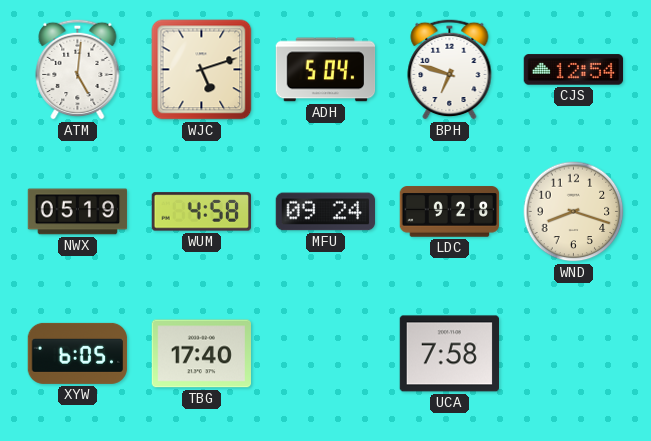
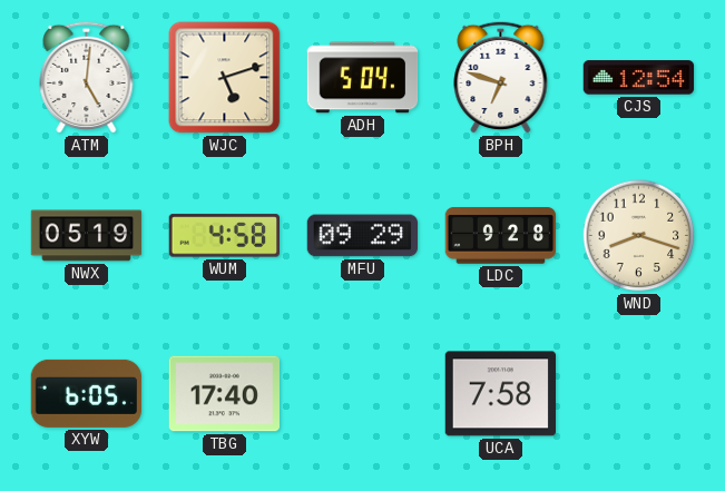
MFU: 09:24 -> 09:29 (363, 236)
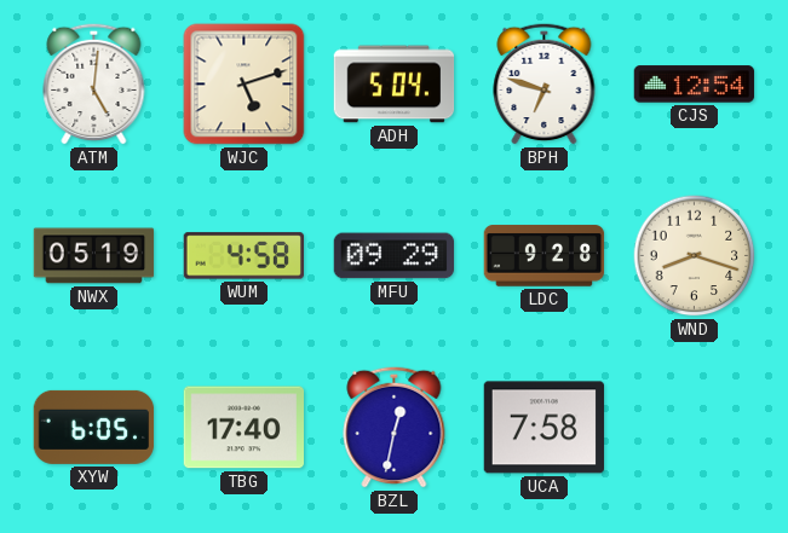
BZL: none -> 12:32 (395, 427)
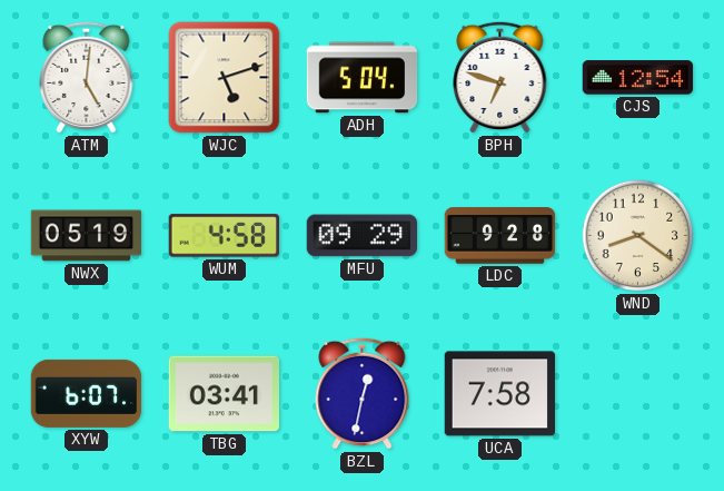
WND: 8:18 -> 8:21 (638, 236)
XYW: 6:05 -> 6:07 (87, 393)
TBG: 17:40 -> 03:41 (224, 394)
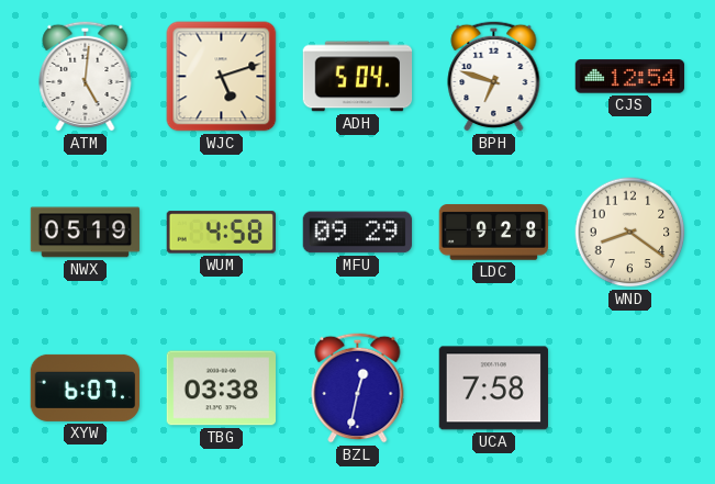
TBG: 03:41 -> 03:38 (221, 389)
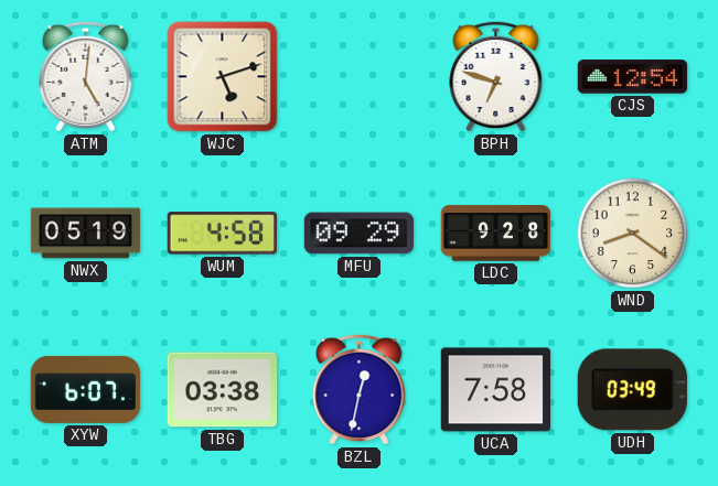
ADH: 5:04 -> none (358, 77)
UDH: none -> 03:49 (632, 390)
